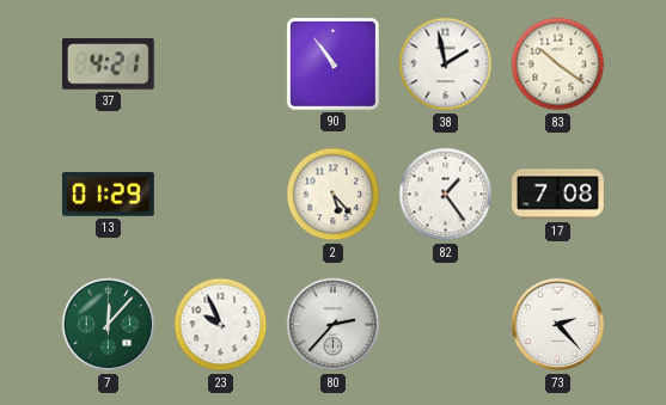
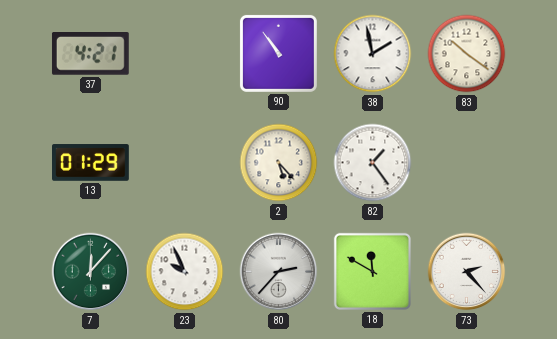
17: 7:08 -> none (558, 195)
18: none -> 11:50 (372, 271)
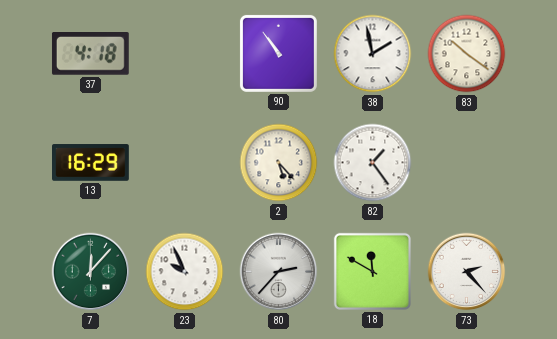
37: 4:21 -> 4:18 (90, 54)
13: 01:29 -> 16:29 (91, 163)
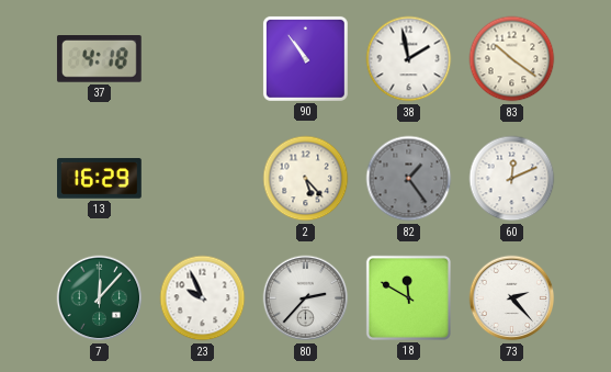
82 dial: white -> grey (409, 179)
60: none -> 12:11 (512, 179)
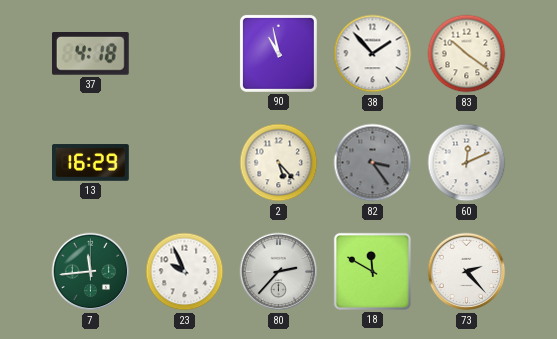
90: 10:54 -> 10:58 (278, 53)
38: 1:58 -> 1:53 (373, 54)
82: 1:24 -> 3:24 (373, 163)
7: 12:07 -> 11:44 (91, 272)
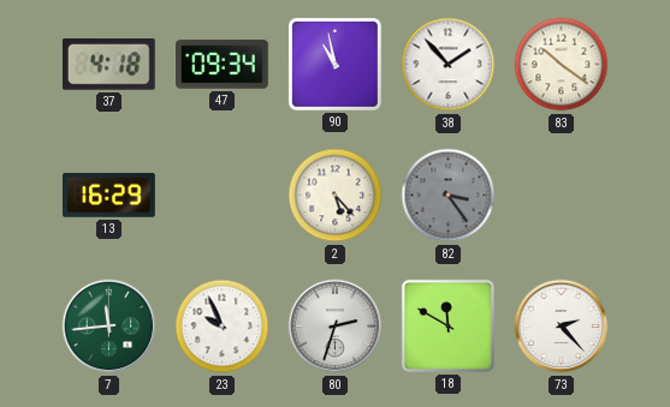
47: none -> 09:34 (223, 65)
60: 12:11 -> none (467, 163)
80: 2:37 -> 2:33 (336, 327)
